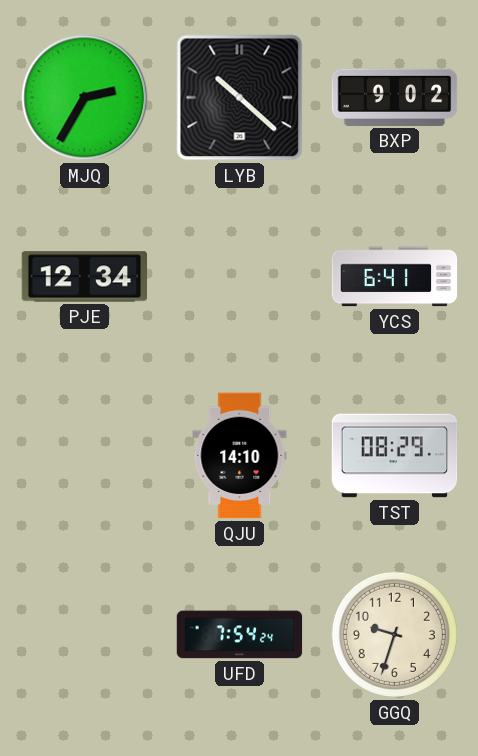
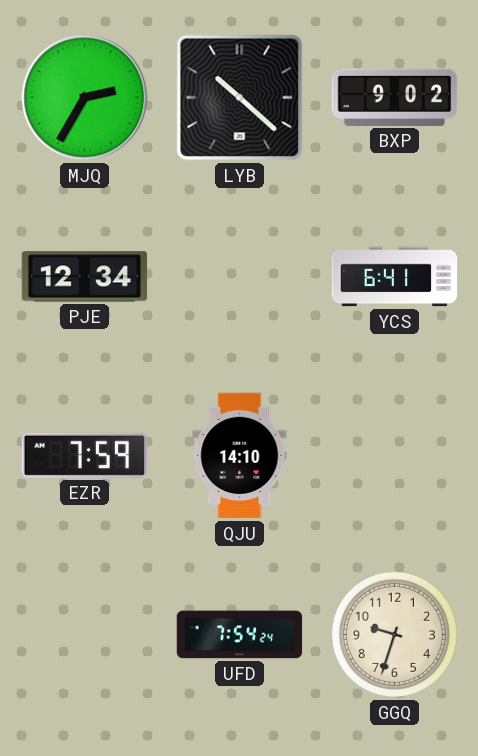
EZR: none -> 7:59 (84, 455)
TST: 08:29 -> none (395, 456)
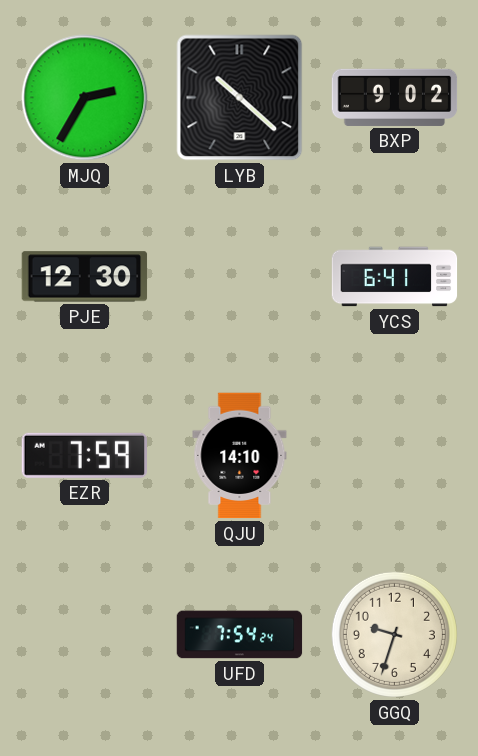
PJE: 12:34 -> 12:30 (85, 277)
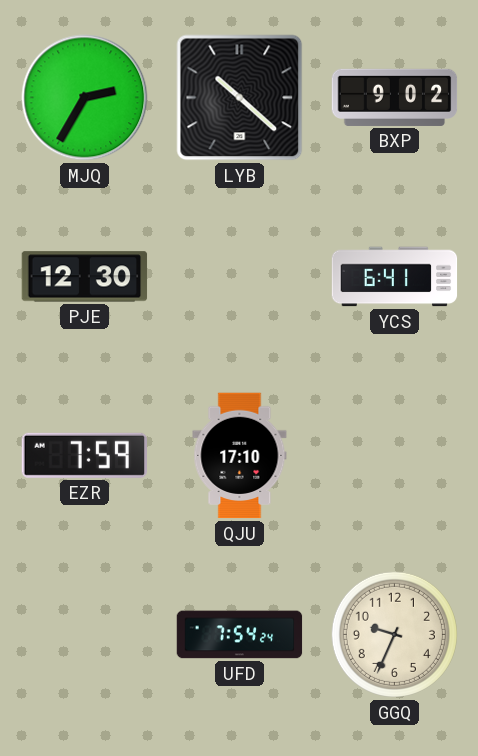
QJU: 14:10 -> 17:10 (240, 456)
GGQ: 9:33 -> 9:34 (394, 634)
